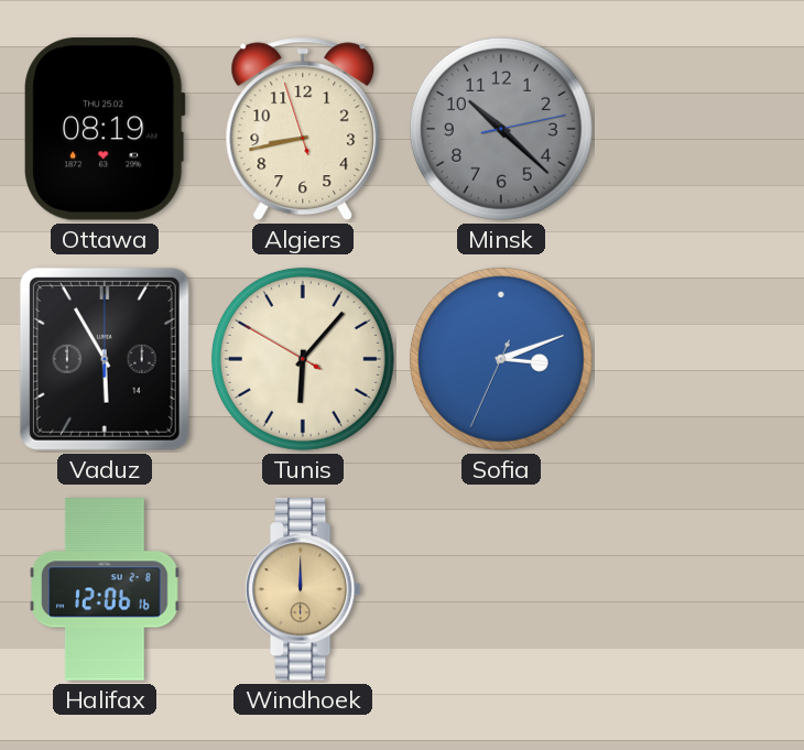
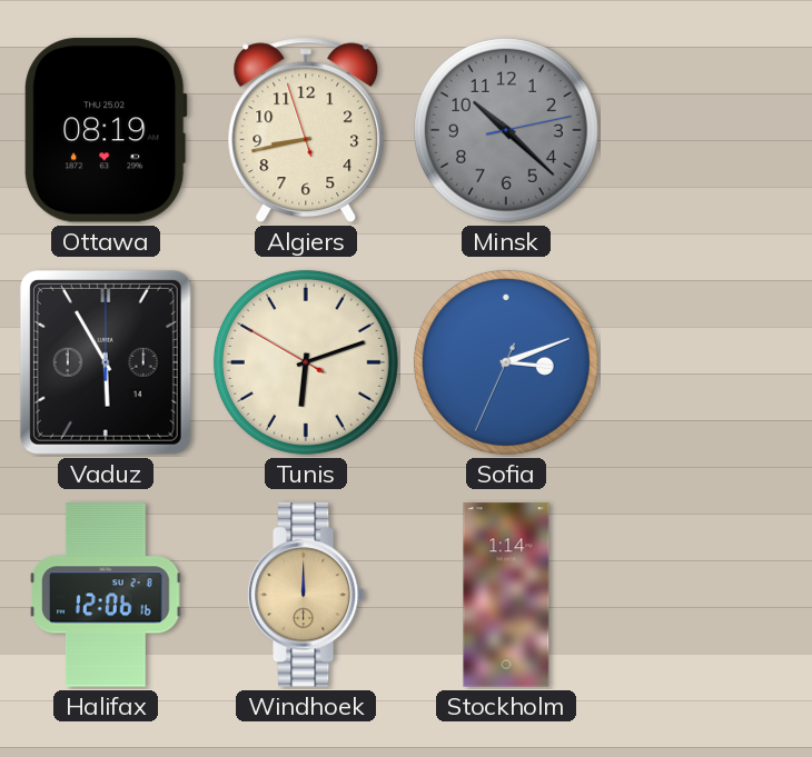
Tunis: 6:06 -> 6:11 (306, 362)
Stockholm: none -> 1:14 (506, 595)
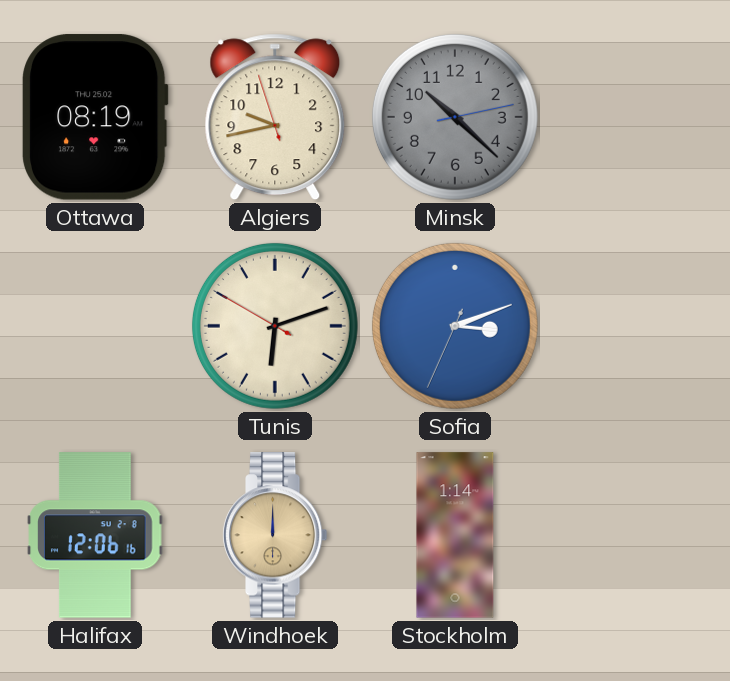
Algiers: 8:42 -> 9:42 (275, 117)
Vaduz: 5:55 -> none (106, 362)
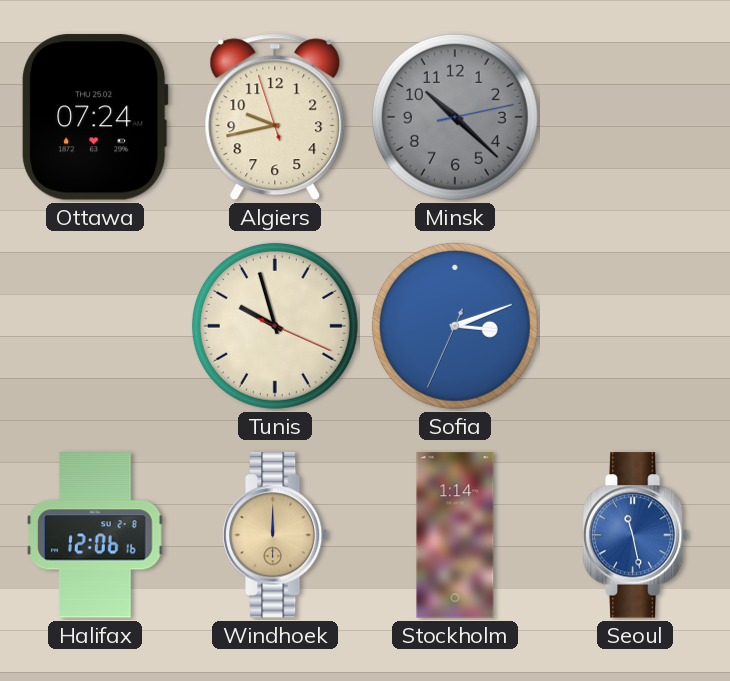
Ottawa: 08:19 -> 07:24 (95, 117)
Tunis: 6:11 -> 9:57 (275, 326)
Seoul: none -> 11:28 (635, 535)
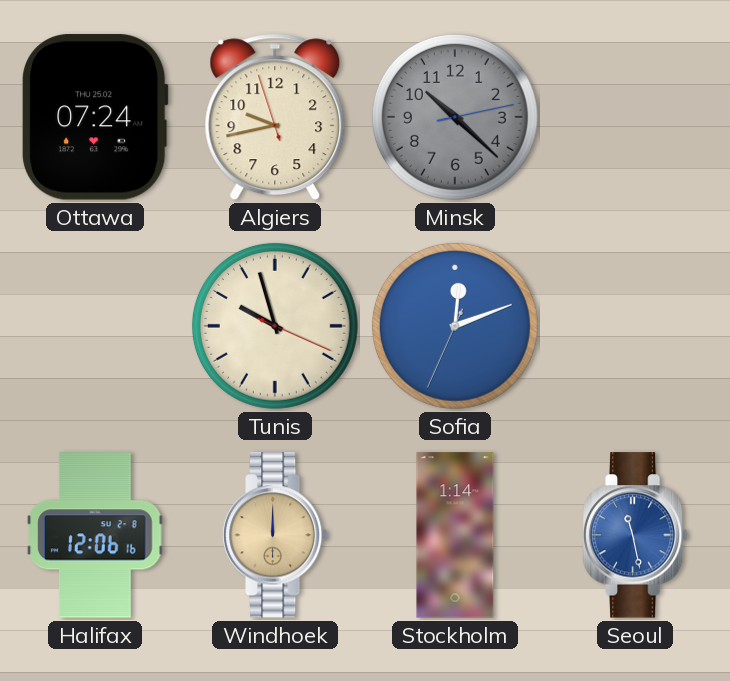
Sofia: 3:11 -> 12:11 (455, 326)
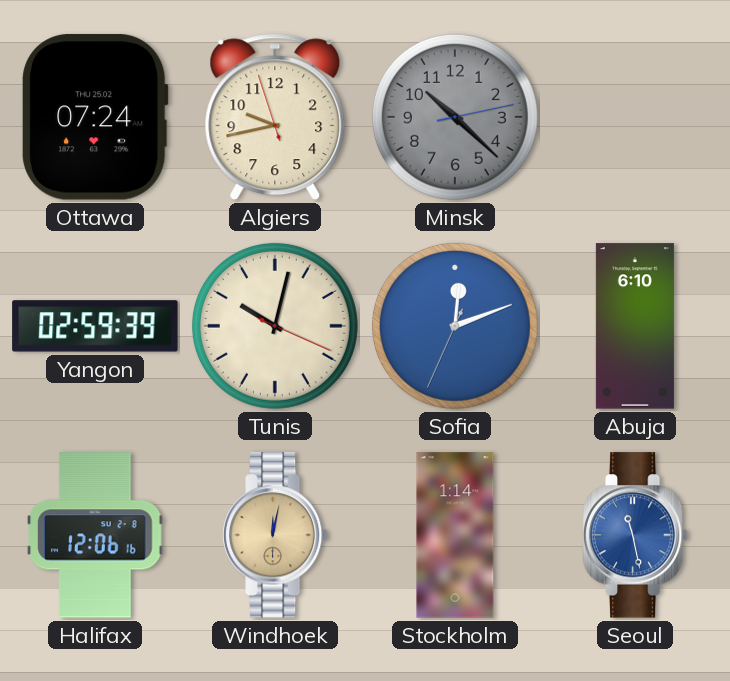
Yangon: none -> 02:59 (95, 326)
Tunis: 9:57 -> 10:02 (275, 326)
Abuja: none -> 6:10 (635, 326)
Windhoek: 12:00 -> 12:02 (275, 535)
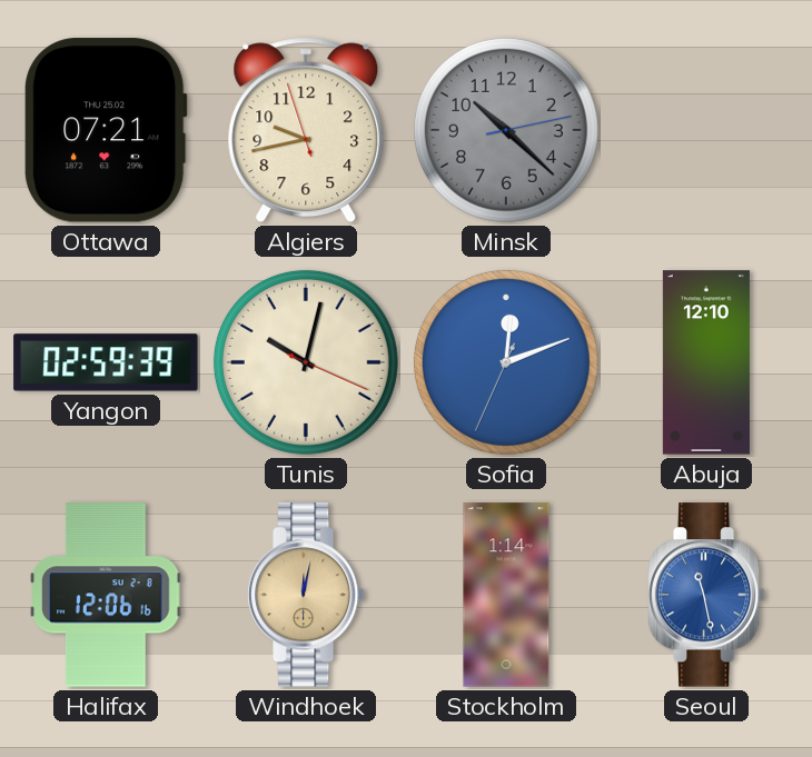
Ottawa: 07:24 -> 07:21 (106, 130)
Abuja: 6:10 -> 12:10 (706, 362)
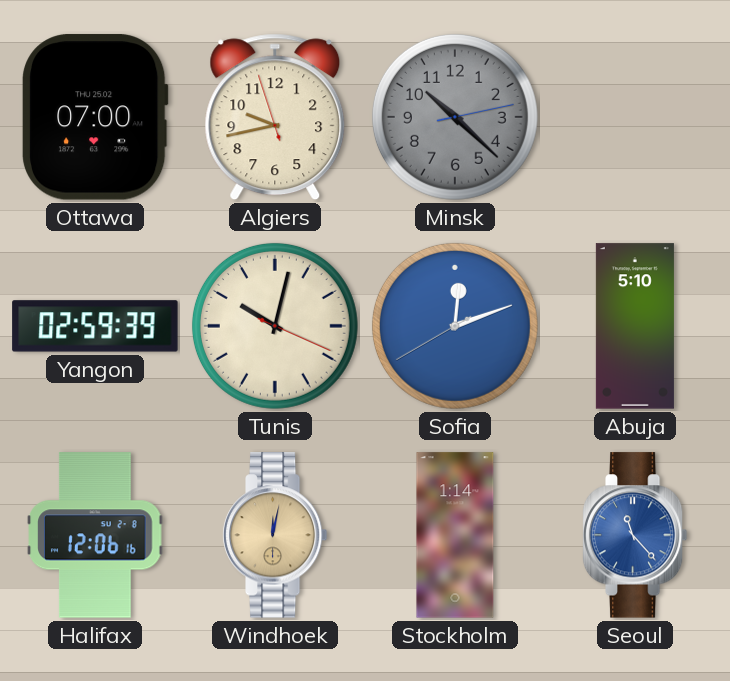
Ottawa: 07:21 -> 07:00 (95, 117)
Sofia: 12:11:34 -> 12:11:40 (455, 326)
Abuja: 12:10 -> 5:10 (635, 326)
Seoul: 11:28 -> 11:23 (635, 535)
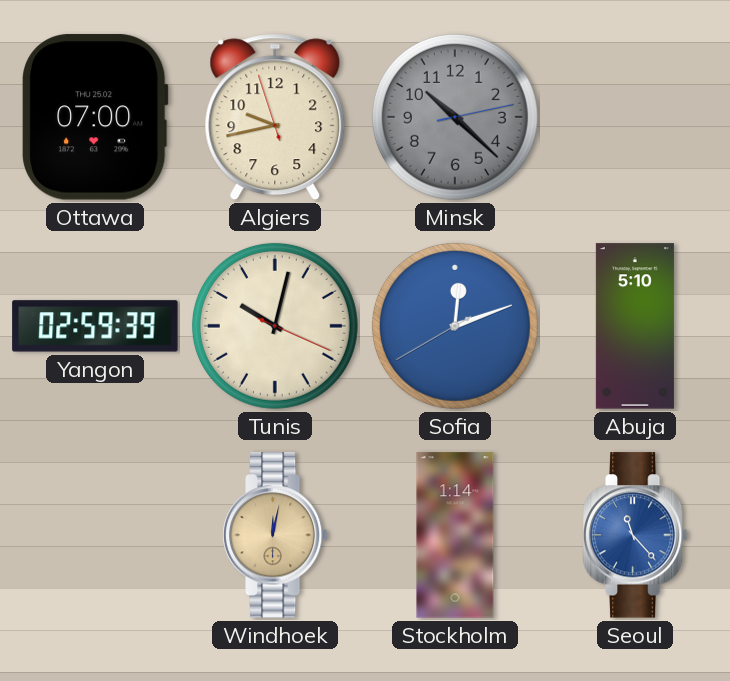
Halifax: 12:06 -> none (95, 535)
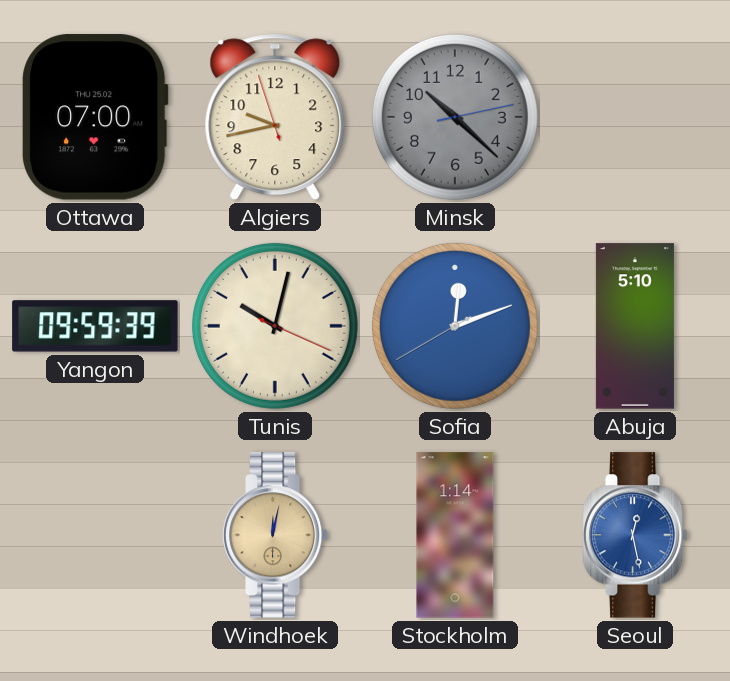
Yangon: 02:59 -> 09:59 (95, 326)
Seoul: 11:23 -> 12:28 (635, 535)
